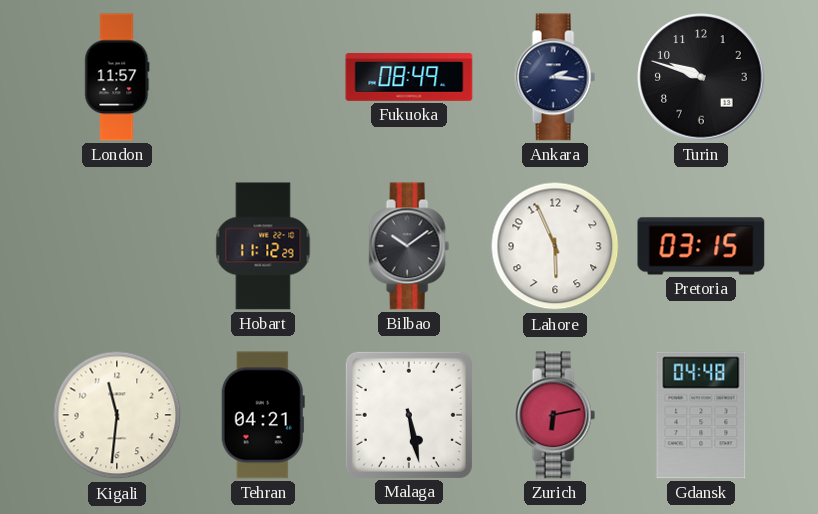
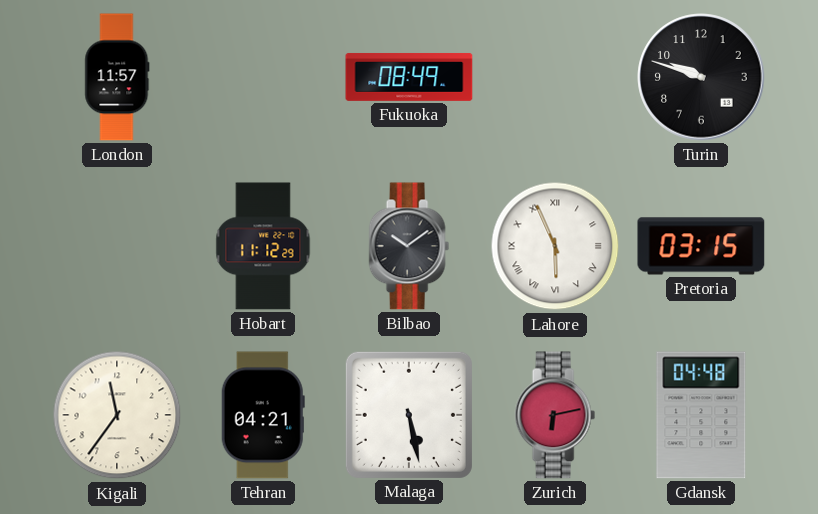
Ankara: 2:16 -> none (555, 77)
Lahore numerals: Arabic -> Roman (555, 246)
Kigali: 11:31 -> 11:36 (117, 415)
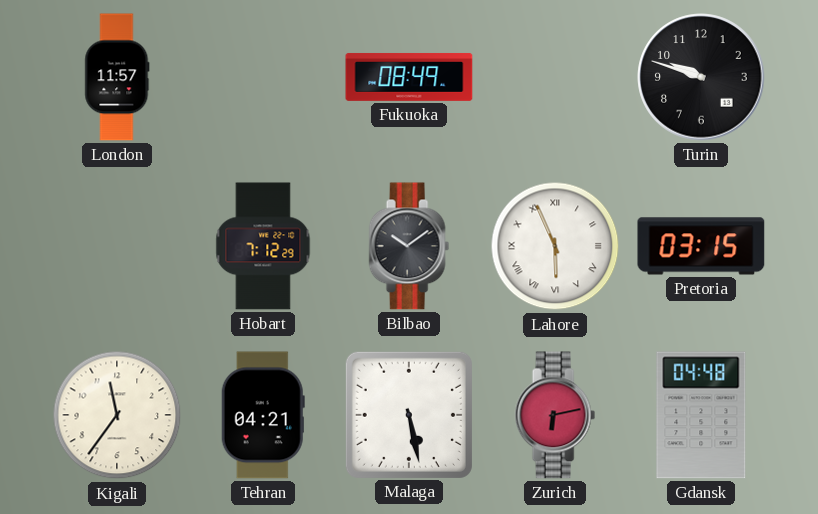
Hobart: 11:12 -> 7:12 (263, 246)
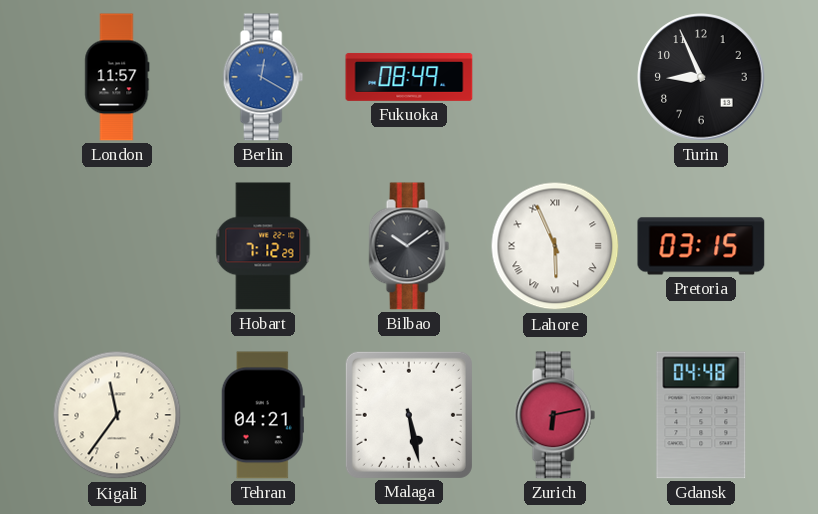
Berlin: none -> 12:20 (263, 77)
Turin: 9:48 -> 8:56 (701, 77)
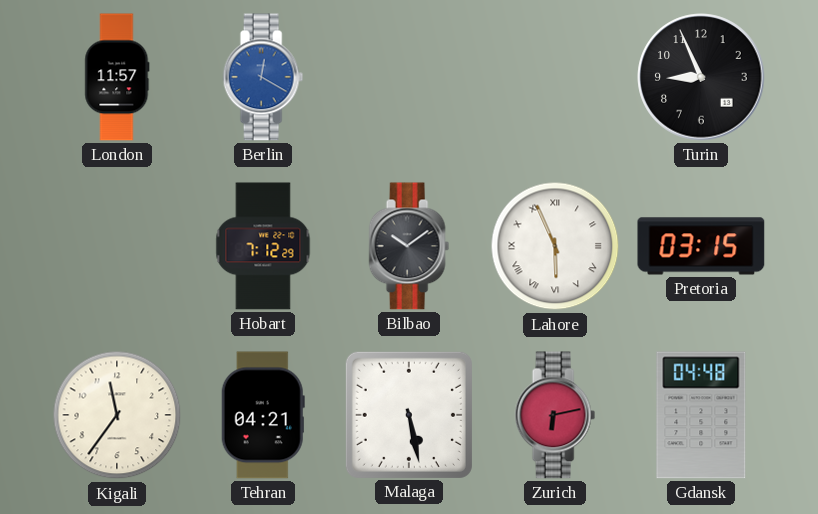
Fukuoka: 08:49 -> none (409, 77)
